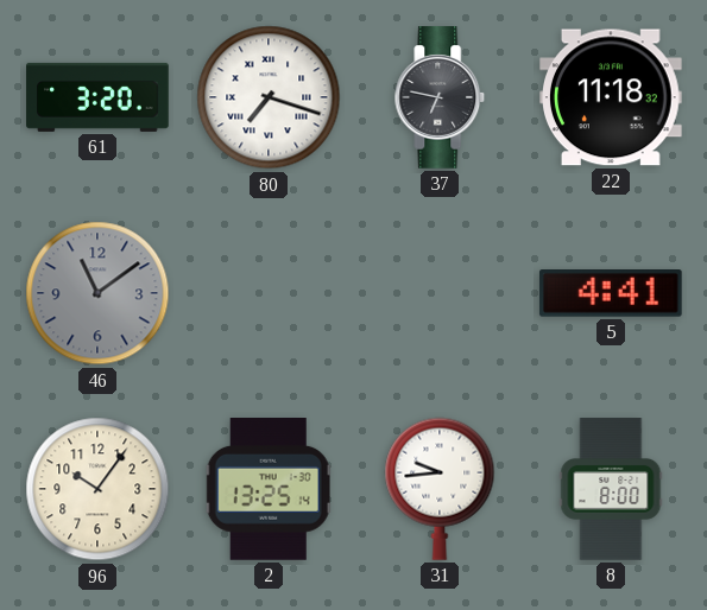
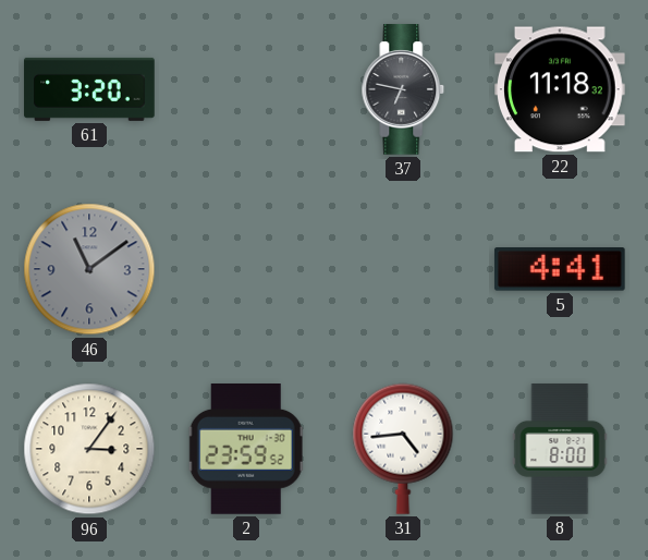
80: 7:18 -> none (269, 97)
96: 10:06 -> 3:06 (89, 449)
2: 13:25 -> 23:59 (246, 450)
31: 9:44 -> 4:44 (403, 449)
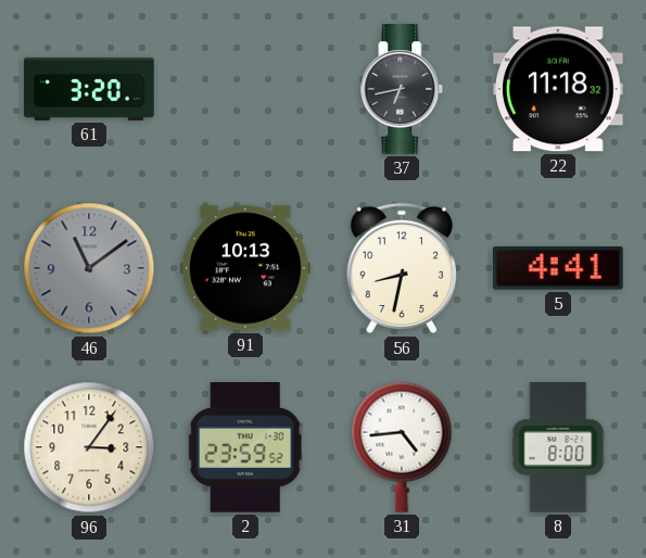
37: 6:47 -> 6:43 (402, 89)
91: none -> 10:13 (246, 268)
56: none -> 8:32 (401, 268)
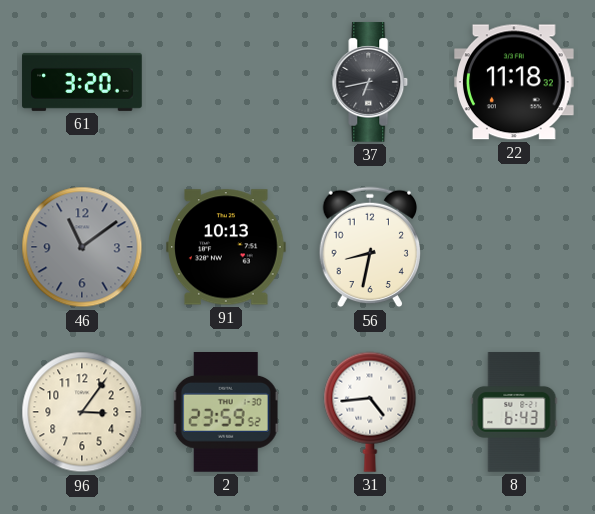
5: 4:41 -> none (558, 269)
8: 8:00 -> 6:43 (514, 412)
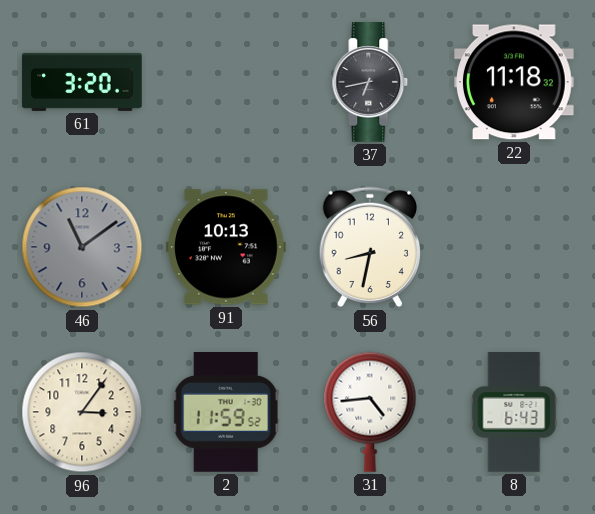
2: 23:59 -> 11:59 (226, 413)
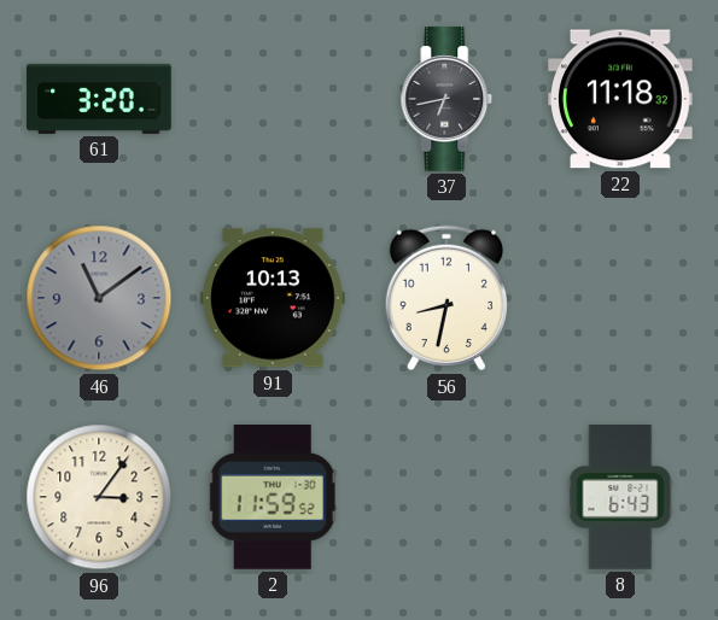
31: 4:44 -> none (370, 412)
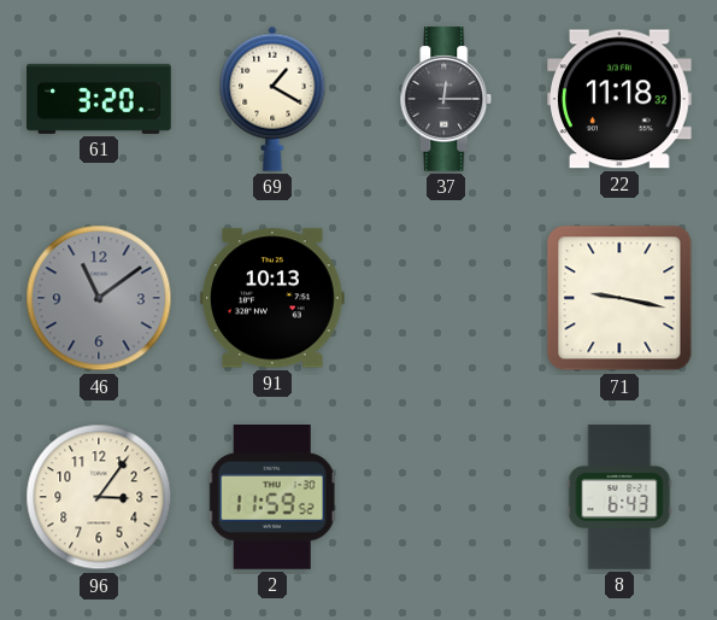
69: none -> 1:20 (272, 99)
37: 6:43 -> 12:15 (446, 99)
56: 8:32 -> none (445, 298)
71: none -> 9:17 (619, 298)
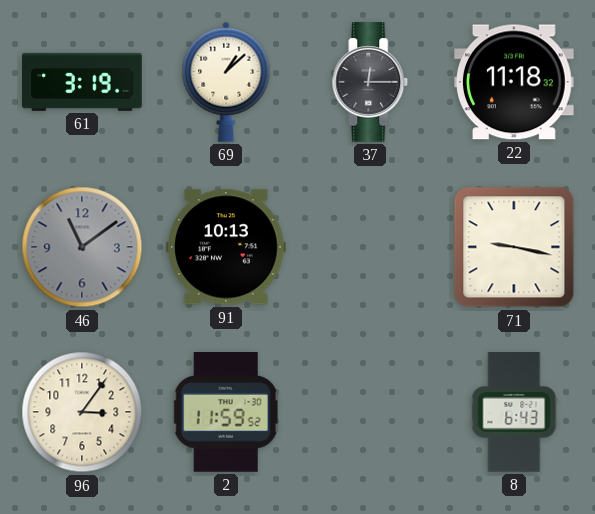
61: 3:20 -> 3:19 (82, 82)
69: 1:20 -> 1:08 (226, 82)
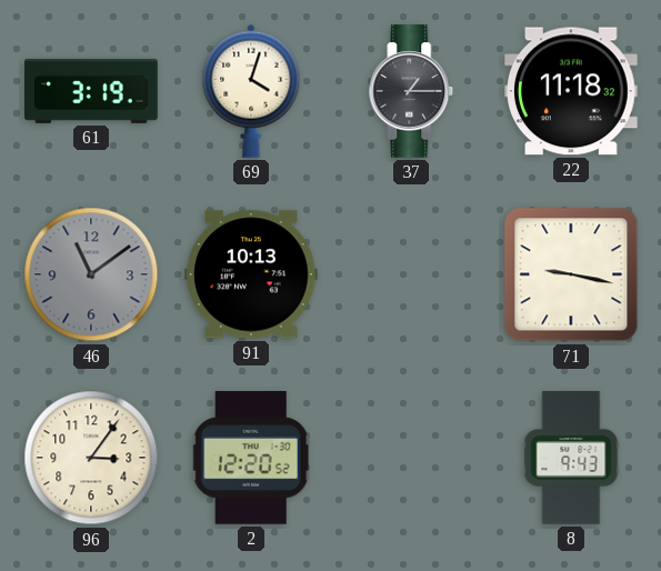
69: 1:08 -> 4:03 (251, 91)
37: 12:15 -> 1:15 (411, 91)
2: 11:59 -> 12:20 (251, 459)
8: 6:43 -> 9:43 (571, 458)
